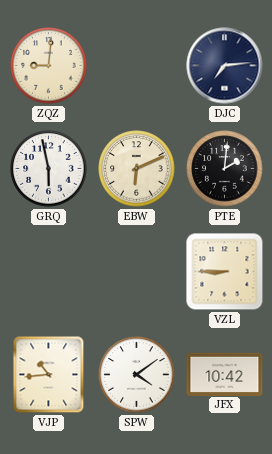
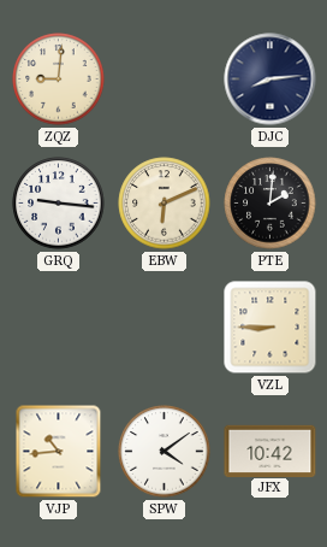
DJC: 7:14 -> 8:14 (270, 80)
GRQ: 5:58 -> 9:16 (59, 204)
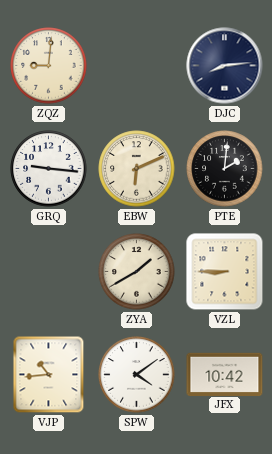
ZYA: none -> 1:40 (137, 272)
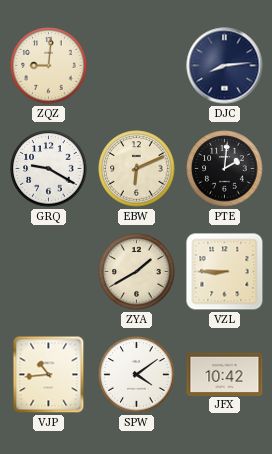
GRQ: 9:16 -> 9:20 (49, 169)
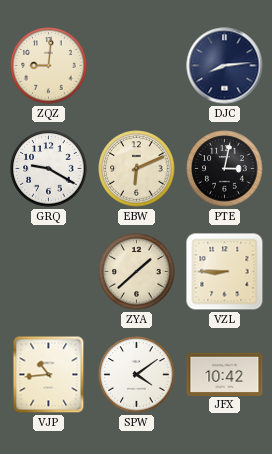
PTE: 2:01 -> 3:02 (225, 169)
ZYA: 1:40 -> 1:38 (137, 272)
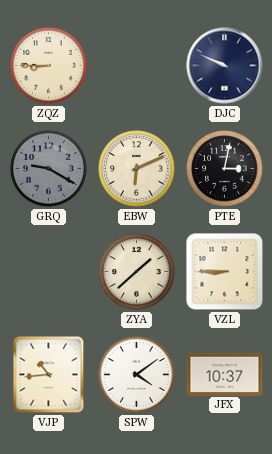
ZQZ: 9:01 -> 8:45 (49, 66)
DJC: 8:14 -> 9:49 (225, 66)
GRQ dial: white -> grey (49, 169)
JFX: 10:42 -> 10:37 (225, 374)
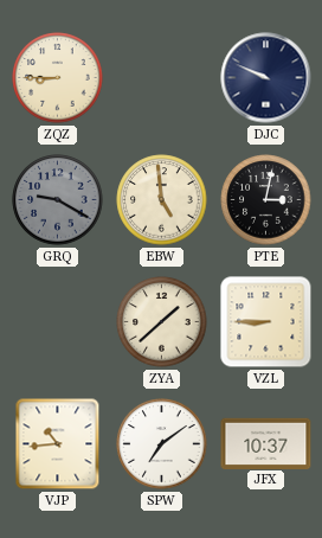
EBW: 6:11 -> 4:59 (162, 200)
SPW: 4:09 -> 7:09 (162, 444)
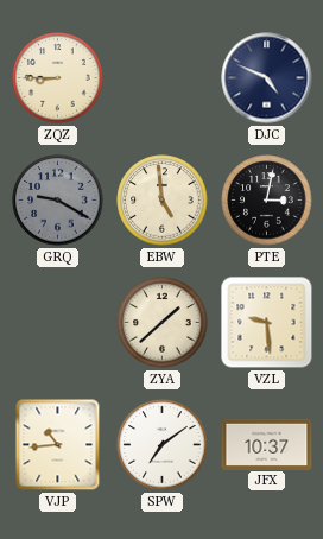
DJC: 9:49 -> 4:49 (267, 78)
VZL: 8:45 -> 9:29 (267, 323)
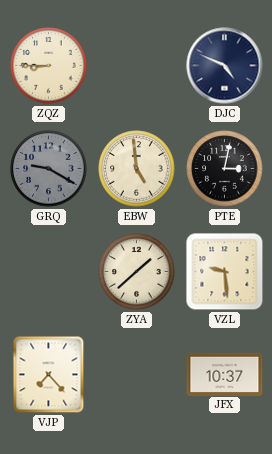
VJP: 10:44 -> 7:23 (49, 375)
SPW: 7:09 -> none (163, 445)
